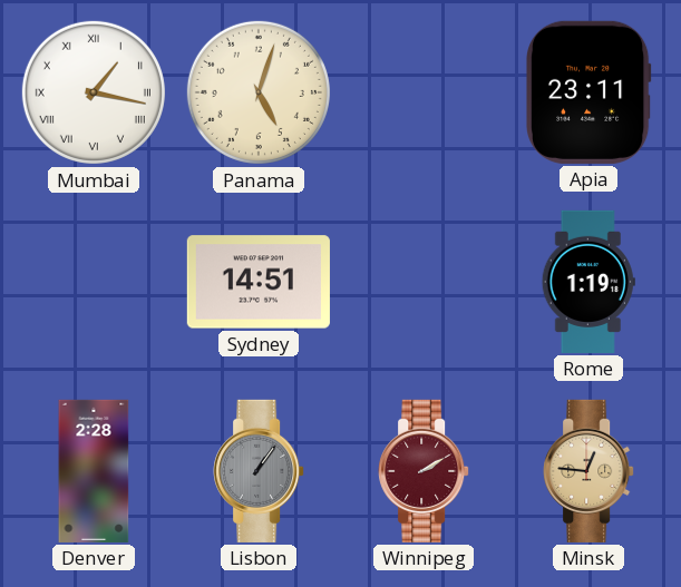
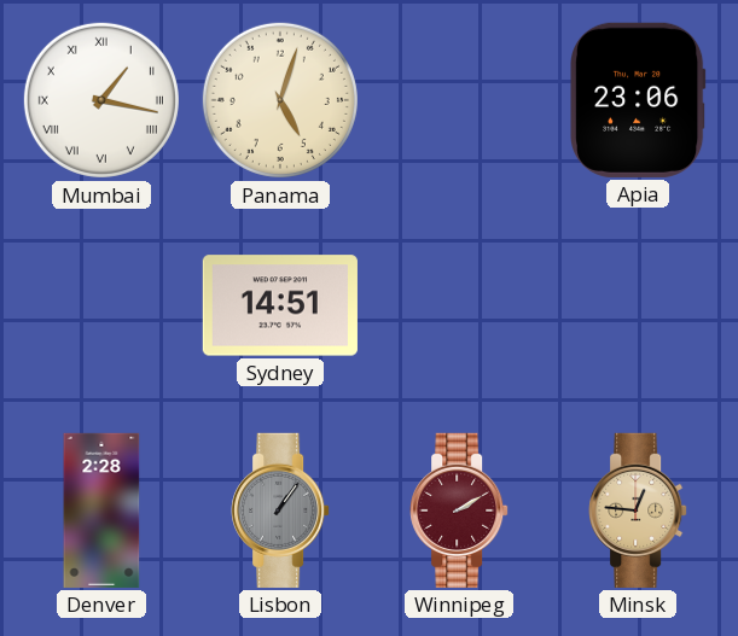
Apia: 23:11 -> 23:06 (639, 100)
Rome: 1:19 -> none (588, 282)
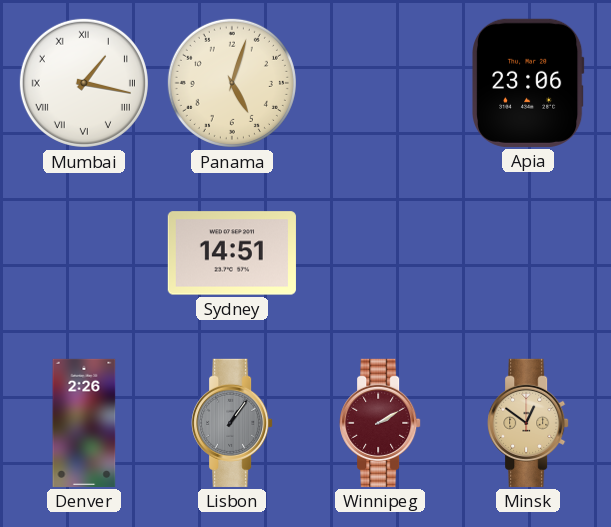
Denver: 2:28 -> 2:26 (84, 423)
Minsk: 12:46 -> 12:51 (528, 423)
